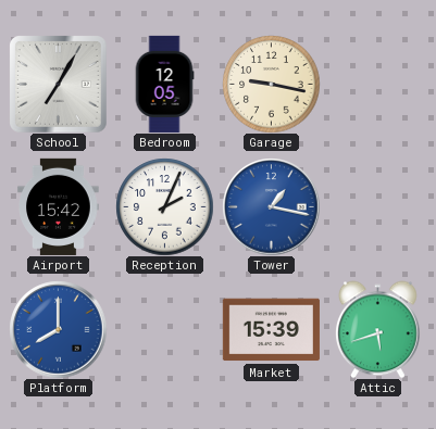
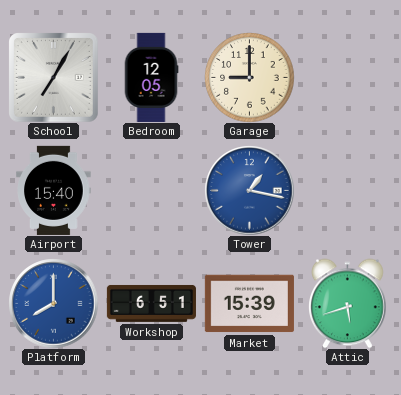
Garage: 9:17 -> 9:00 (249, 77)
Airport: 15:42 -> 15:40 (54, 190)
Reception: 2:04 -> none (164, 206)
Workshop: none -> 6:51 (151, 303)
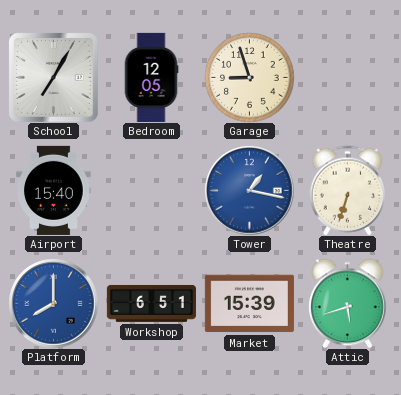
Garage: 9:00 -> 8:57 (249, 77)
Theatre: none -> 6:33 (348, 190)
